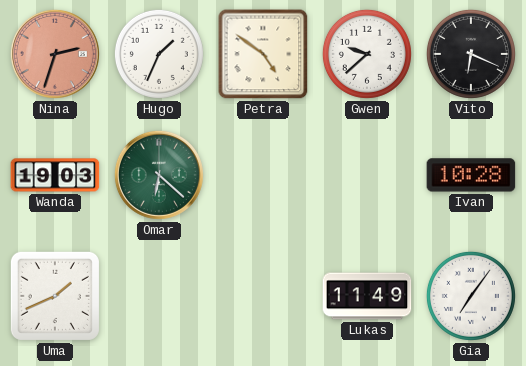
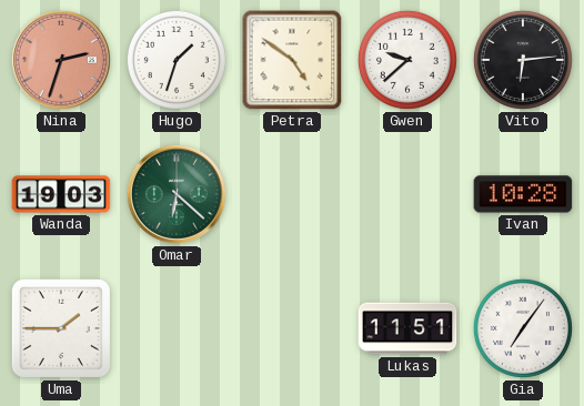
Hugo: 1:34 -> 1:33 (177, 60)
Vito: 6:19 -> 6:14 (523, 60)
Uma: 1:41 -> 1:45 (61, 328)
Lukas: 11:49 -> 11:51 (407, 328)
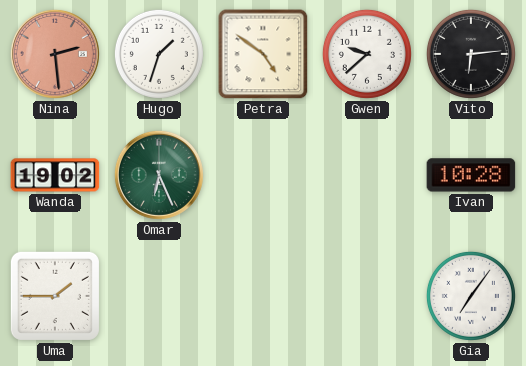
Nina: 2:33 -> 2:29 (55, 54)
Wanda: 19:03 -> 19:02 (55, 175)
Omar: 6:22 -> 6:26 (159, 175)
Lukas: 11:51 -> none (407, 328)
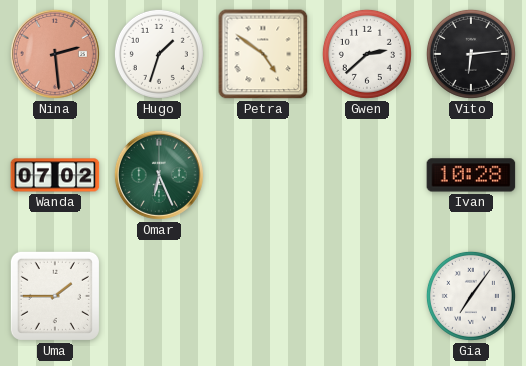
Gwen: 9:38 -> 2:38 (367, 54)
Wanda: 19:02 -> 07:02 (55, 175)
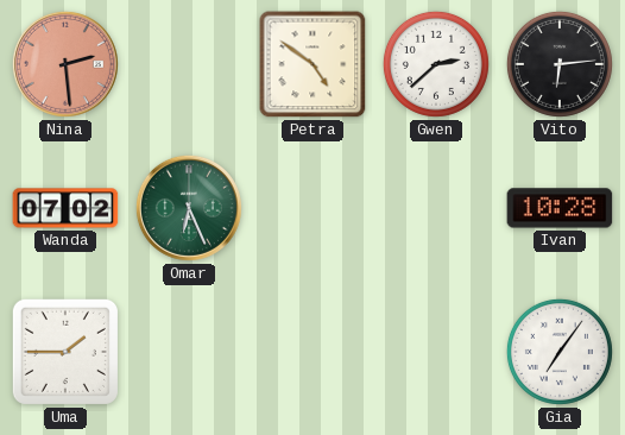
Hugo: 1:33 -> none (159, 54)
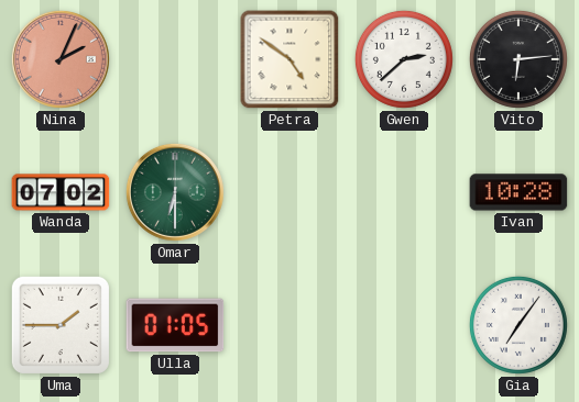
Nina: 2:29 -> 2:04 (61, 59)
Omar: 6:26 -> 6:30 (175, 192)
Ulla: none -> 01:05 (175, 325)
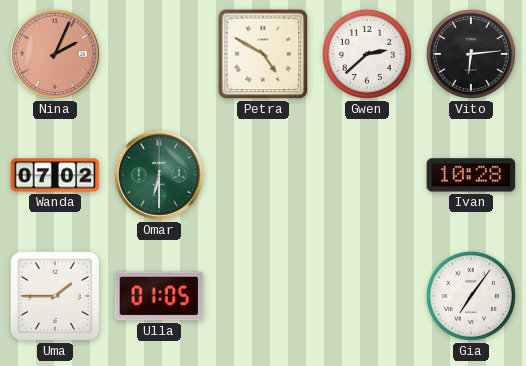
Petra: 4:51 -> 4:50 (263, 54)
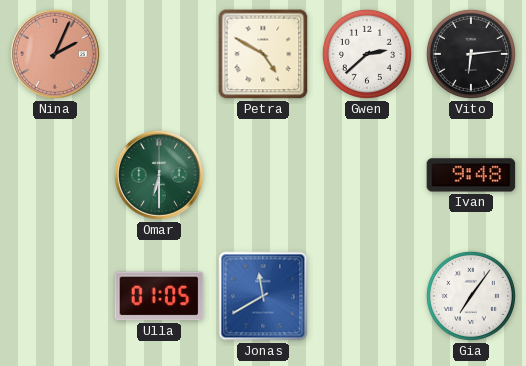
Wanda: 07:02 -> none (55, 175)
Ivan: 10:28 -> 9:48 (471, 175)
Uma: 1:45 -> none (55, 296)
Jonas: none -> 11:40 (263, 296)
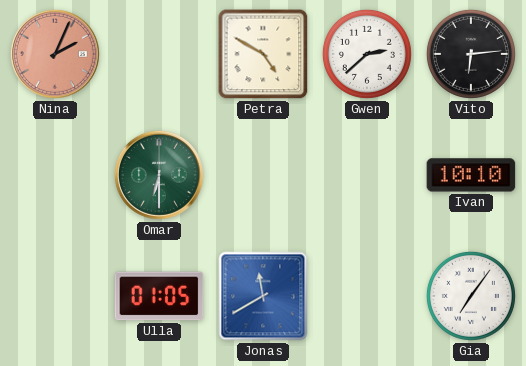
Ivan: 9:48 -> 10:10 (471, 175)
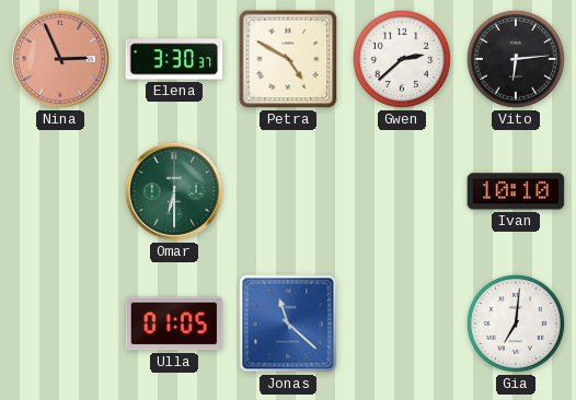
Nina: 2:04 -> 2:56 (60, 59)
Elena: none -> 3:30 (174, 59)
Jonas: 11:40 -> 11:22 (288, 323)
Gia: 7:06 -> 7:01 (516, 323)
